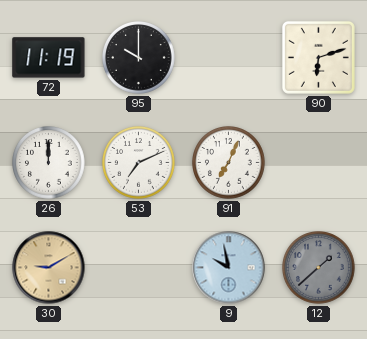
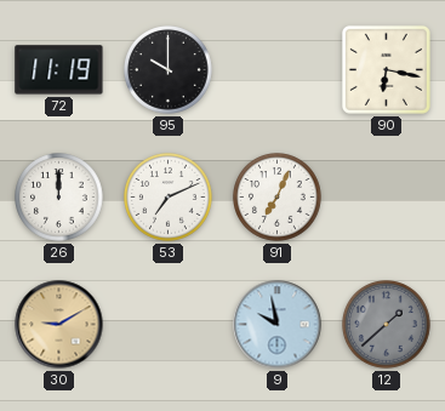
90: 6:12 -> 6:17 (386, 69)
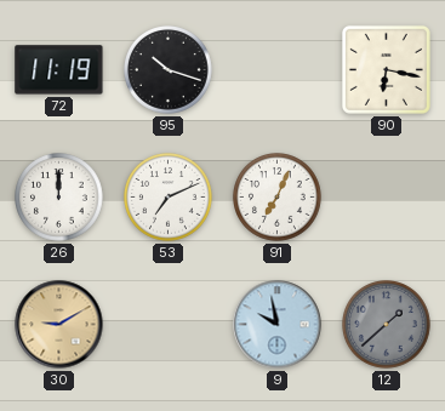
95: 10:00 -> 10:18 (169, 70)
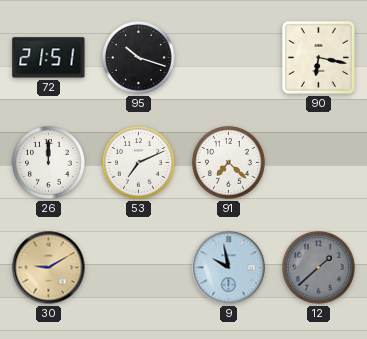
72: 11:19 -> 21:51 (49, 58)
91: 7:04 -> 7:22 (229, 163)
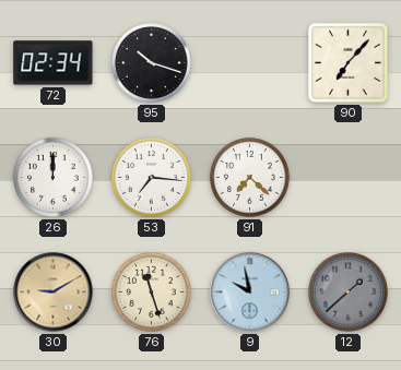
72: 21:51 -> 02:34 (54, 63)
90: 6:17 -> 7:07 (347, 62)
53: 7:11 -> 7:16 (152, 178)
76: none -> 11:27 (152, 293)
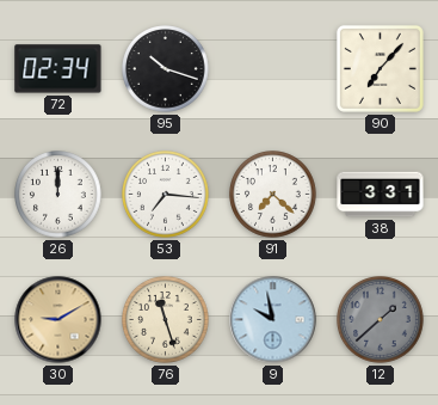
38: none -> 3:31 (381, 195)
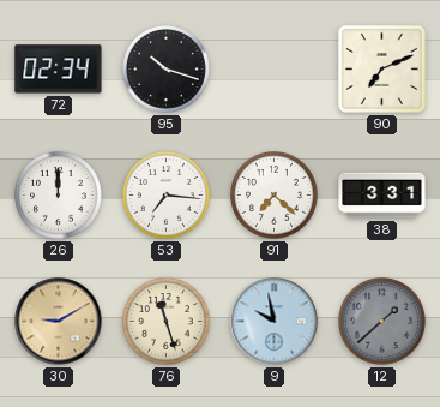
90: 7:07 -> 7:11 (381, 68)
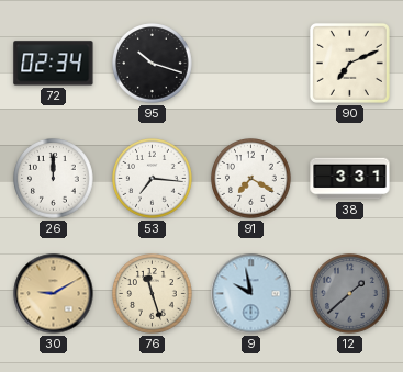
91: 7:22 -> 7:20 (251, 179)
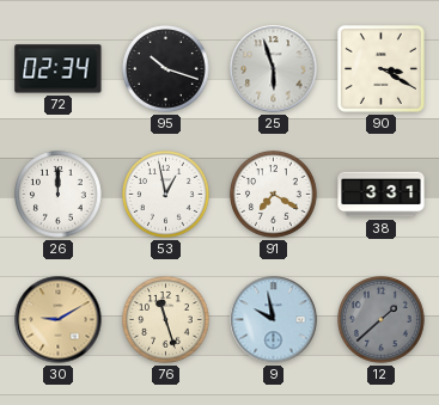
25: none -> 5:57 (274, 69)
90: 7:11 -> 3:20 (380, 68)
53: 7:16 -> 12:58 (166, 195)
